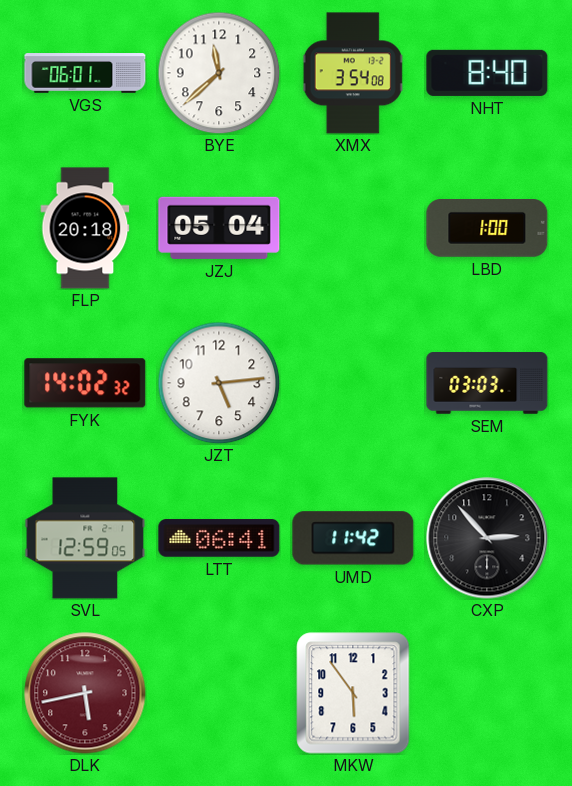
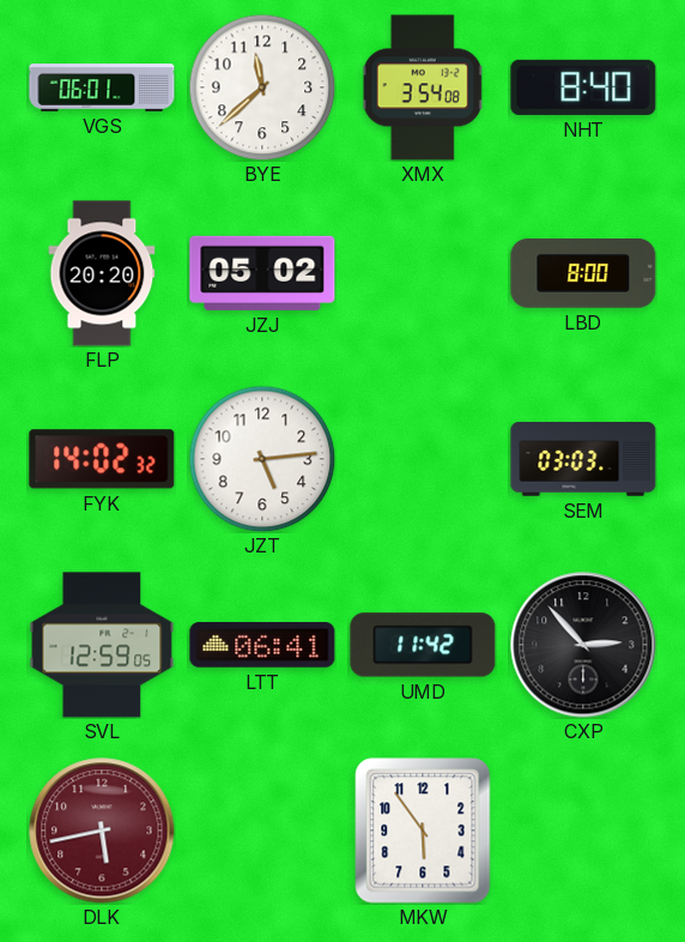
FLP: 20:18 -> 20:20 (102, 273)
JZJ: 05:04 -> 05:02 (262, 273)
LBD: 1:00 -> 8:00 (583, 274)
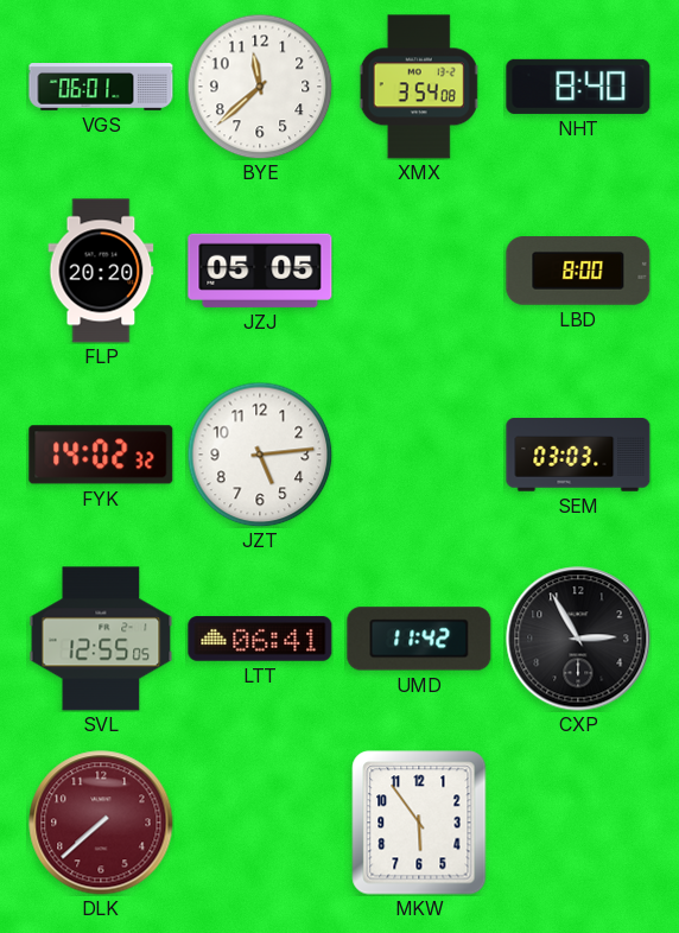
JZJ: 05:02 -> 05:05 (260, 271)
SVL: 12:59 -> 12:55 (101, 639)
CXP: 2:53 -> 2:55 (578, 639)
DLK: 5:43 -> 7:38 (101, 823)
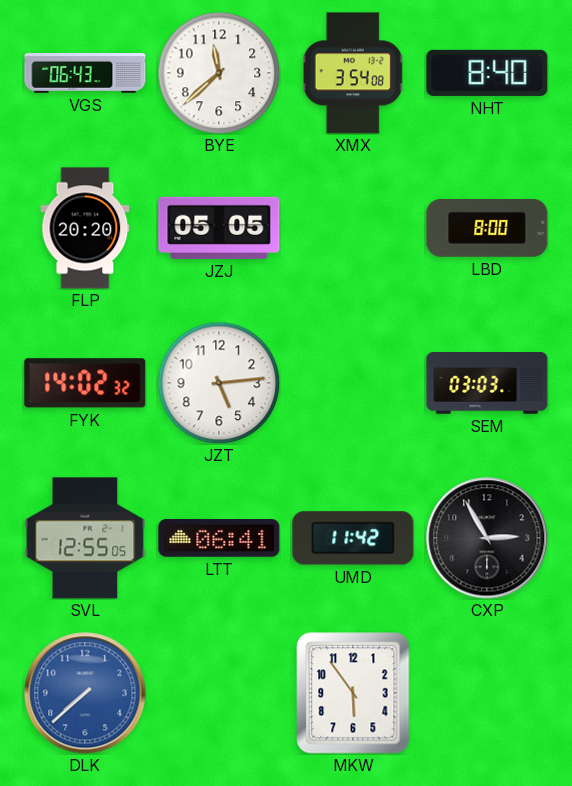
VGS: 06:01 -> 06:43 (85, 73)
DLK dial: burgundy -> blue (85, 693)
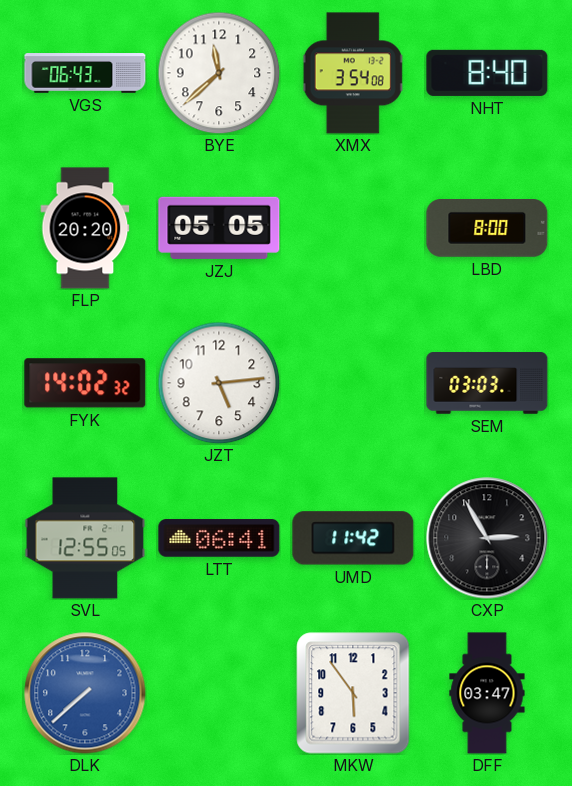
DFF: none -> 03:47 (487, 693)
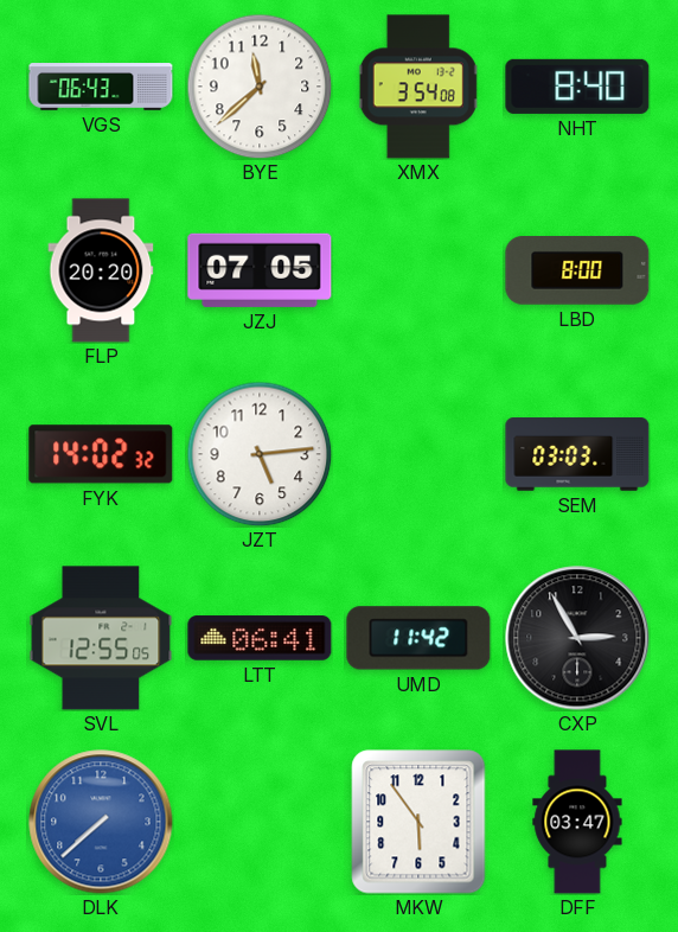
JZJ: 05:05 -> 07:05 (260, 270)
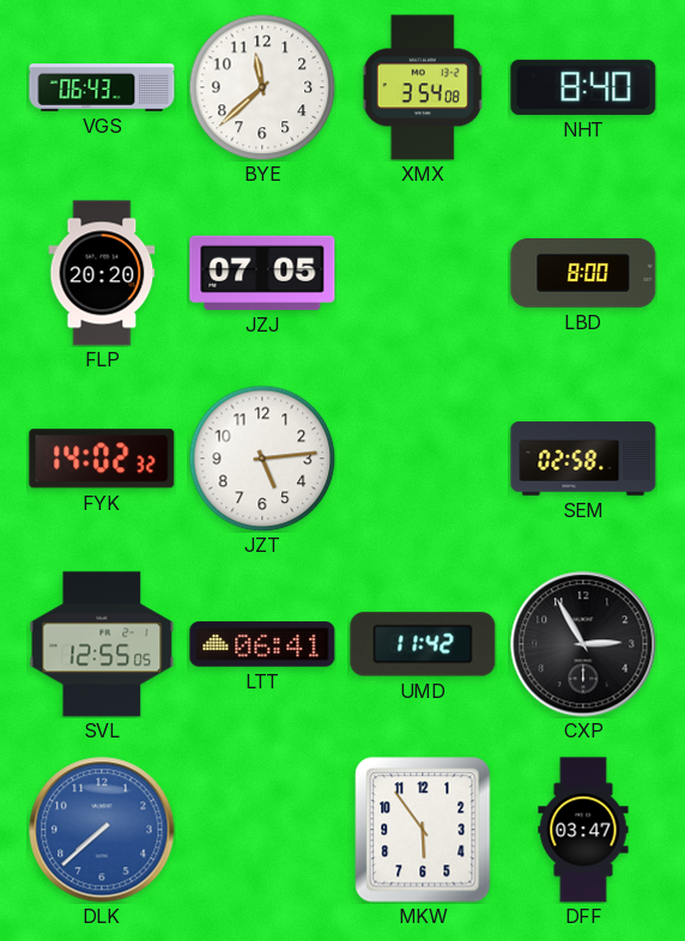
SEM: 03:03 -> 02:58 (583, 459)
